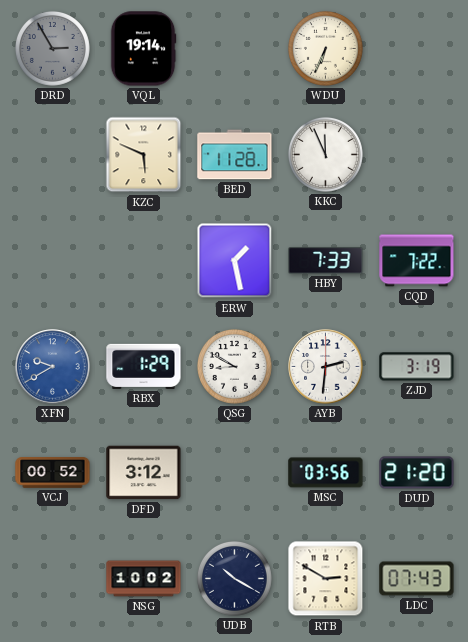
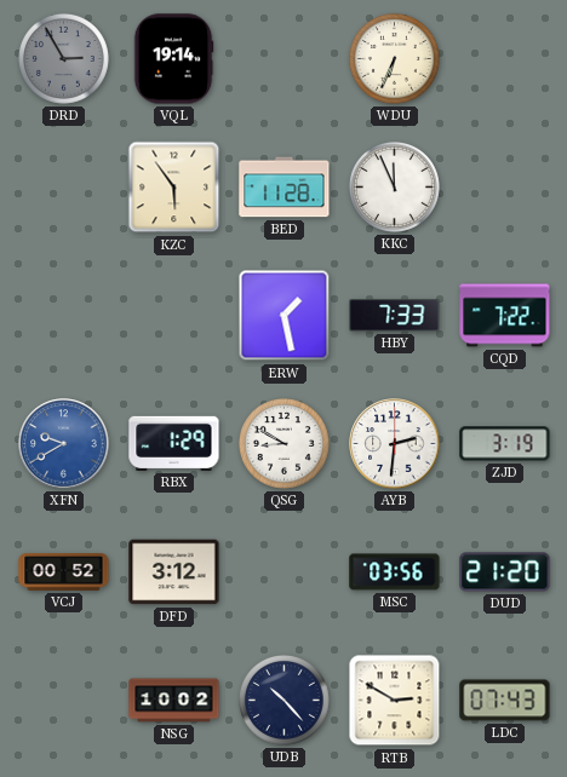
KZC: 5:49 -> 5:54 (174, 188)
UDB: 10:20 -> 10:23 (283, 700)
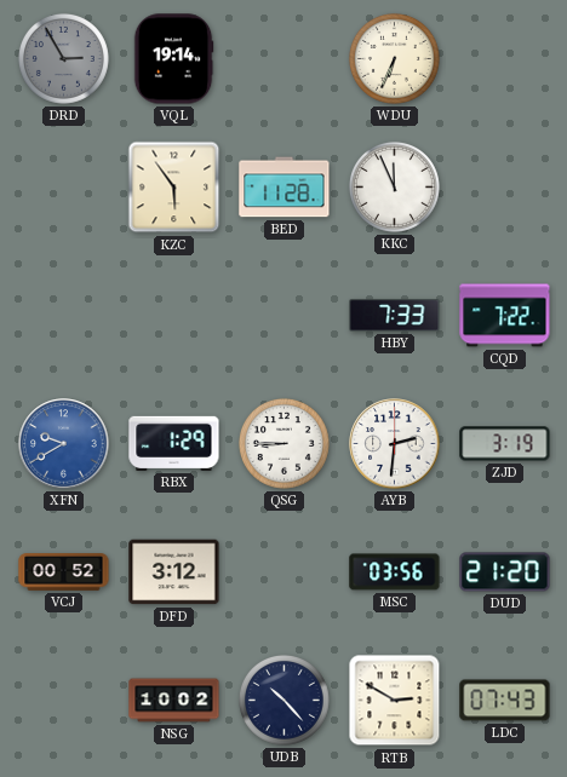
ERW: 1:28 -> none (285, 316)
QSG: 8:50 -> 8:45 (283, 443)
